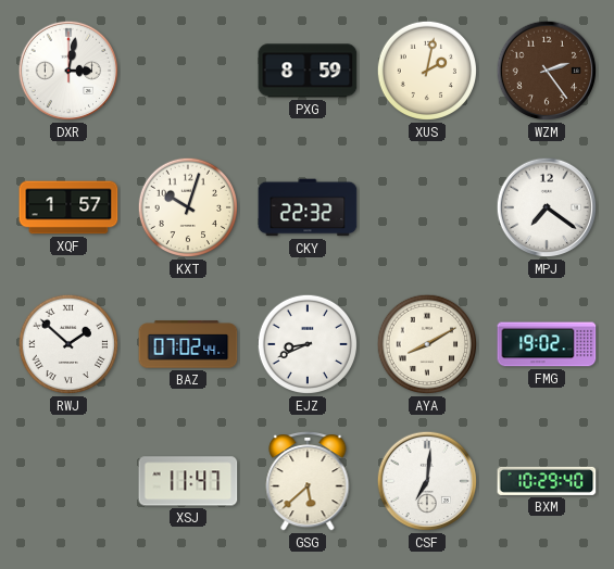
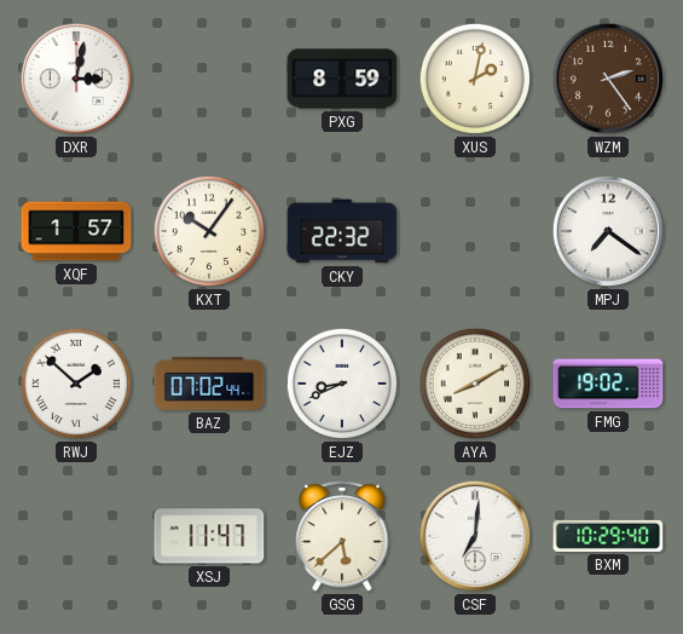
KXT: 10:03 -> 10:06 (209, 231)
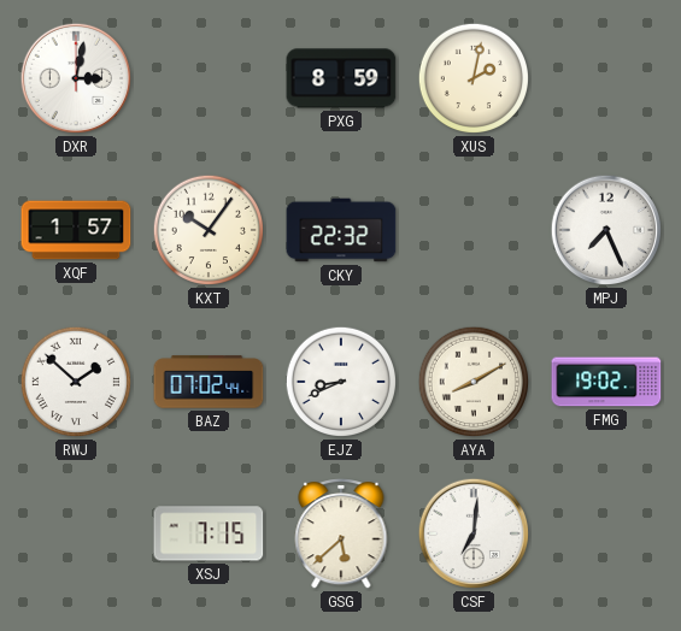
WZM: 2:24 -> none (608, 79)
MPJ: 7:21 -> 7:26 (606, 230)
XSJ: 11:47 -> 7:15 (209, 533)
BXM: 10:29 -> none (608, 536)
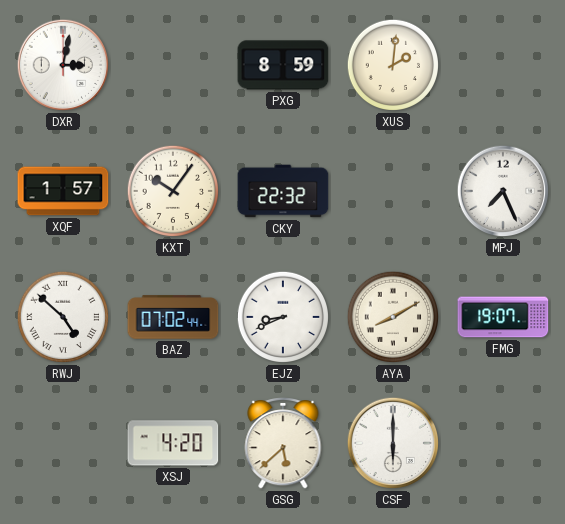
XUS: 2:02 -> 2:01 (393, 65)
RWJ: 1:52 -> 4:52 (63, 317)
FMG: 19:02 -> 19:07 (503, 317)
XSJ: 7:15 -> 4:20 (173, 443)
CSF: 7:01 -> 6:00 (393, 443)
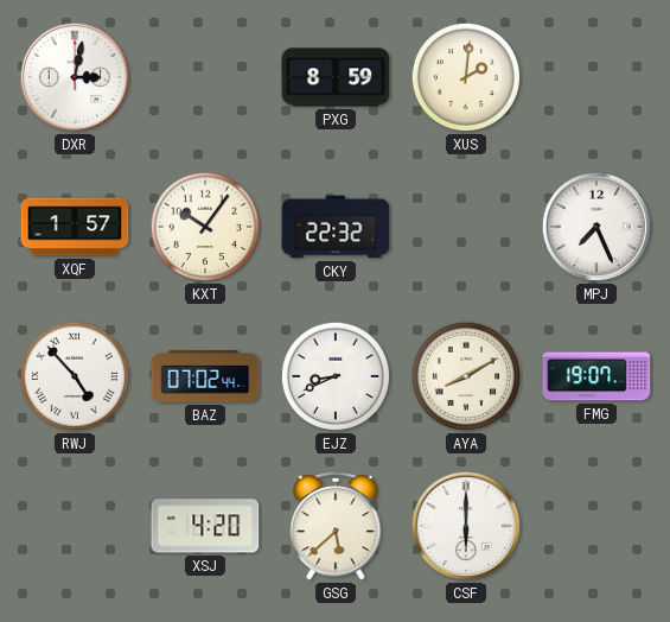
RWJ: 4:52 -> 4:53 (75, 376)
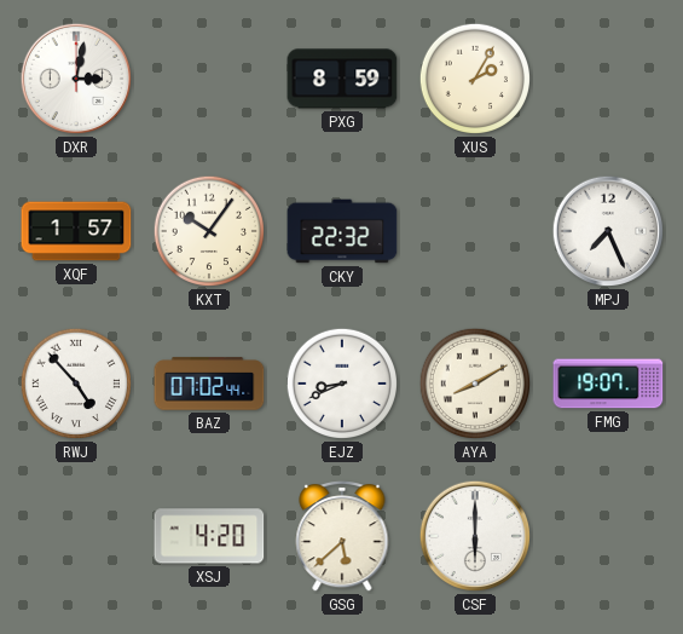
XUS: 2:01 -> 2:05 (475, 79)
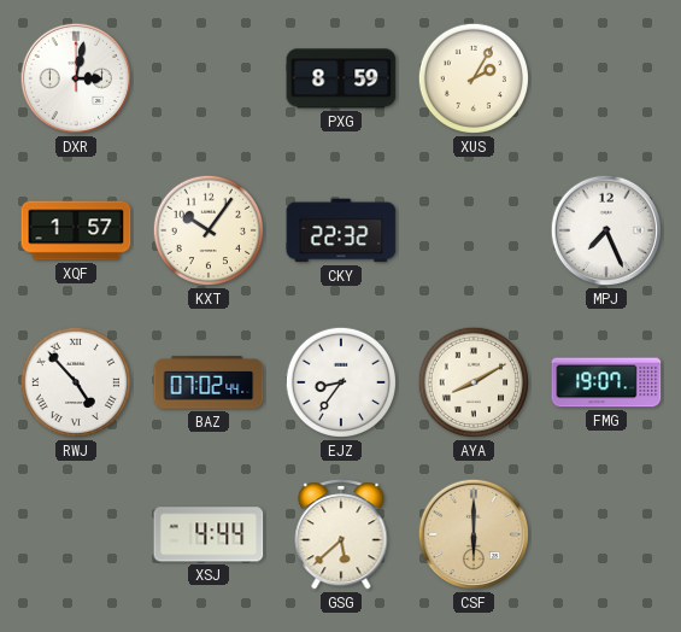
EJZ: 8:41 -> 8:36 (341, 382)
XSJ: 4:20 -> 4:44 (209, 534)
CSF dial: white -> champagne (474, 534)
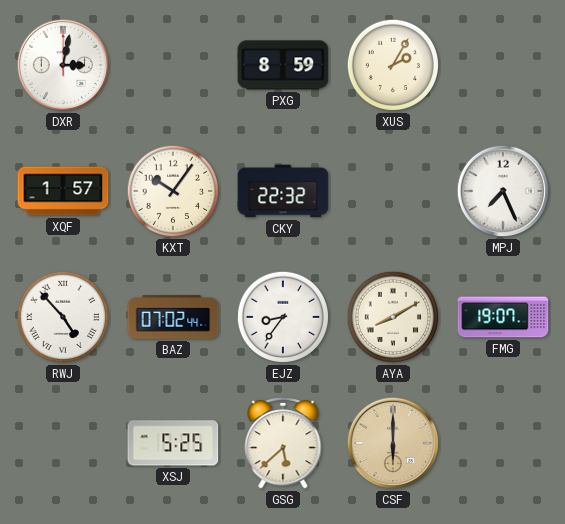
XSJ: 4:44 -> 5:25 (173, 443)
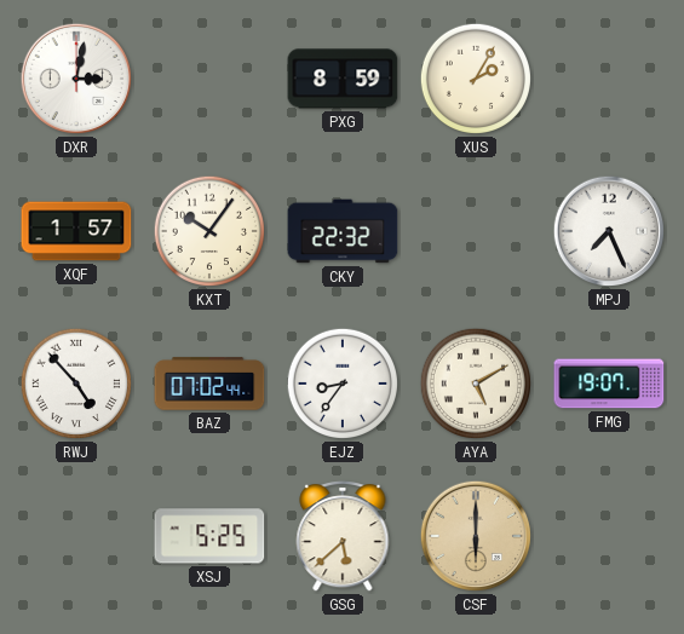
AYA: 8:10 -> 5:10 (476, 384)
